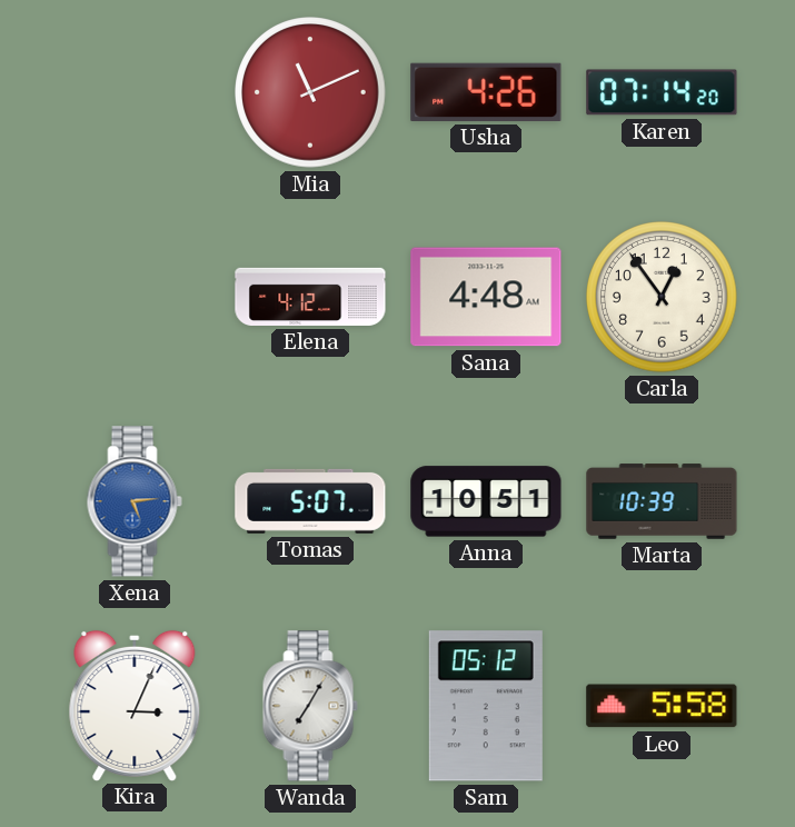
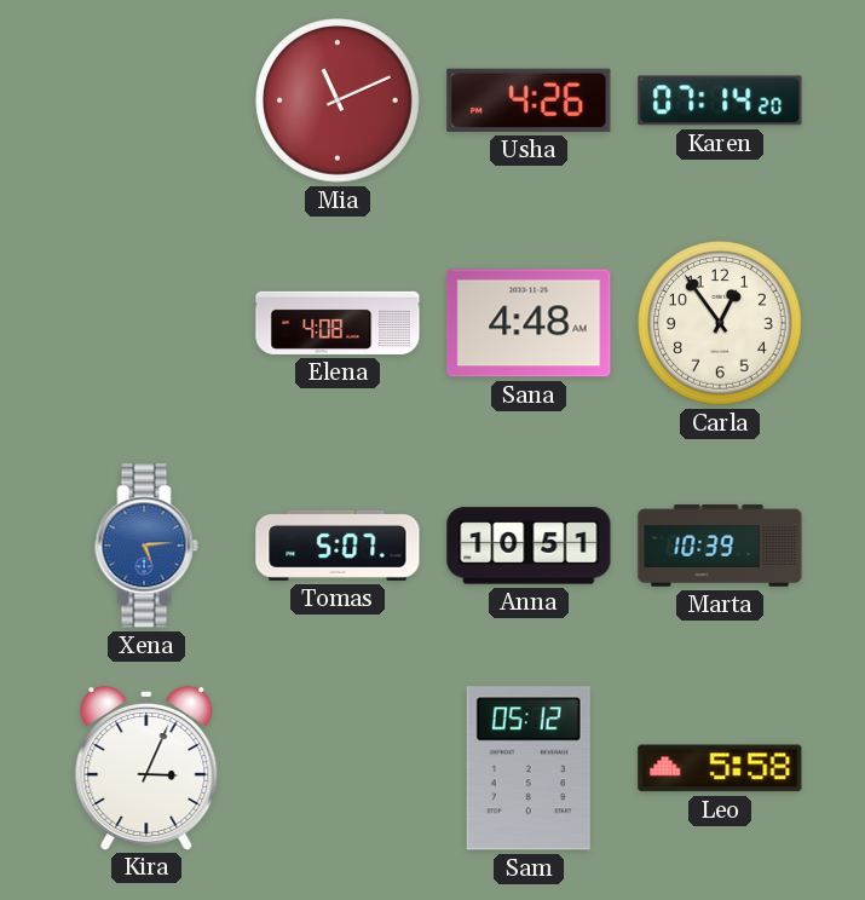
Elena: 4:12 -> 4:08 (338, 323)
Wanda: 7:05 -> none (310, 706)
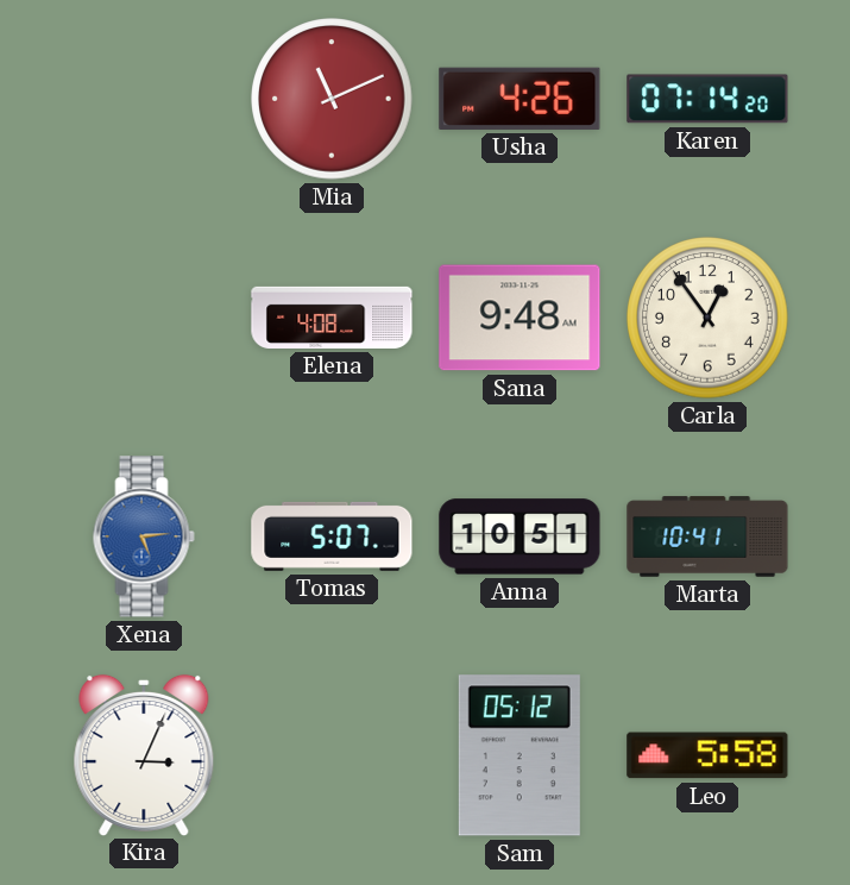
Sana: 4:48 -> 9:48 (520, 318)
Marta: 10:39 -> 10:41 (707, 536)
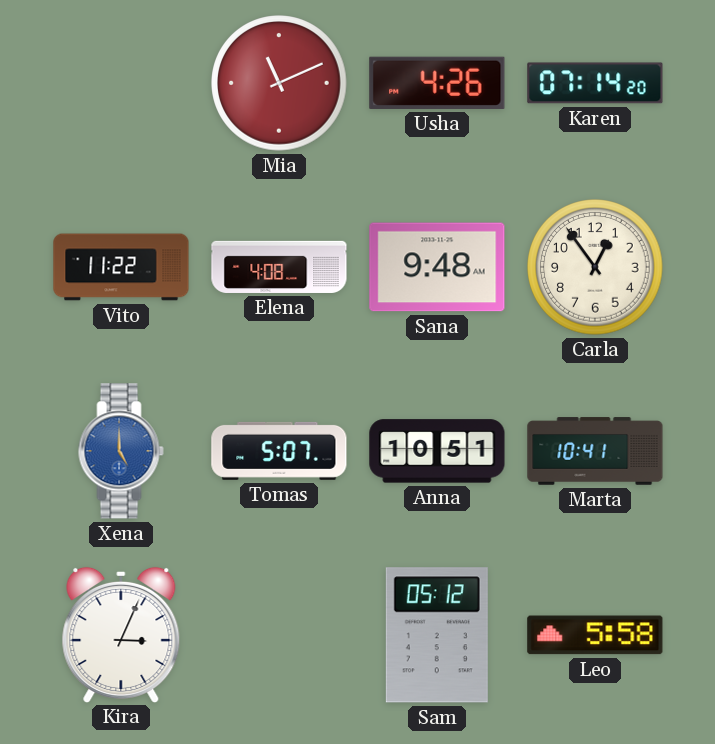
Vito: none -> 11:22 (121, 267)
Xena: 5:14 -> 5:00 (121, 451)
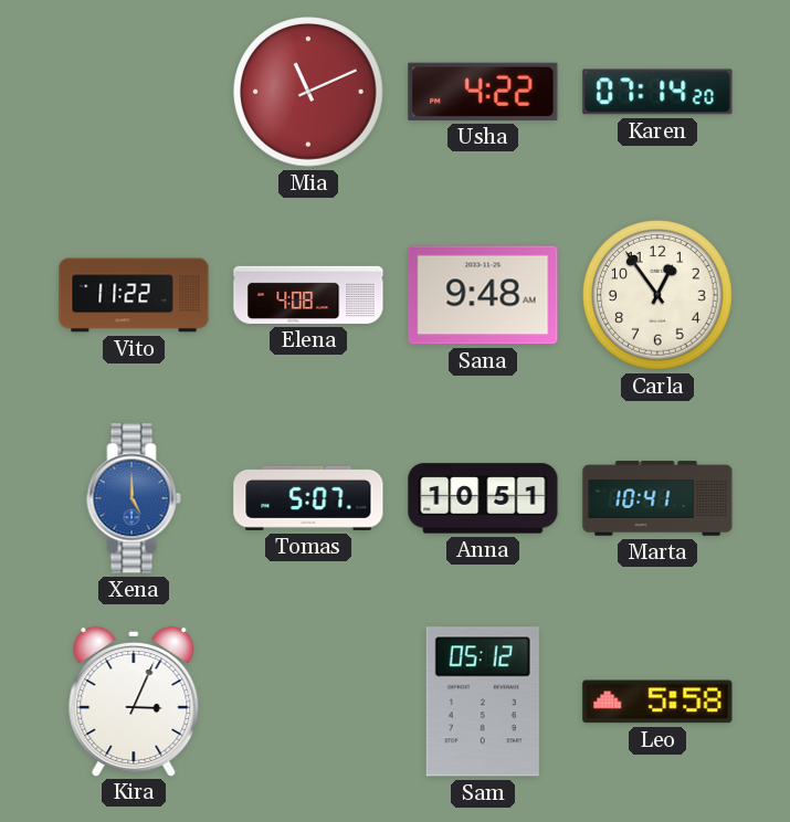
Usha: 4:26 -> 4:22 (483, 92)
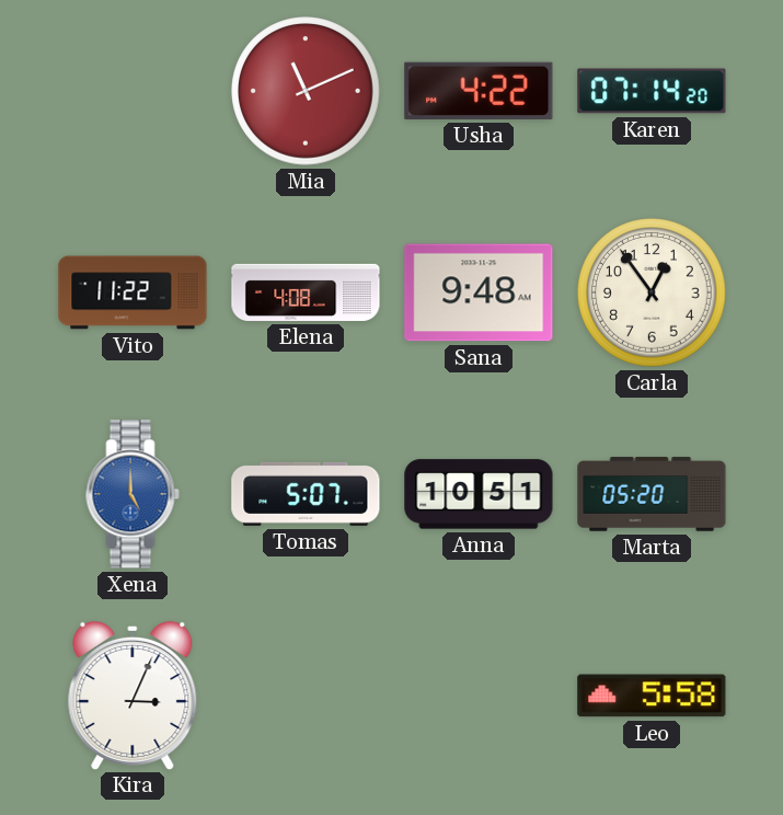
Marta: 10:41 -> 05:20 (652, 494)
Sam: 05:12 -> none (483, 702)
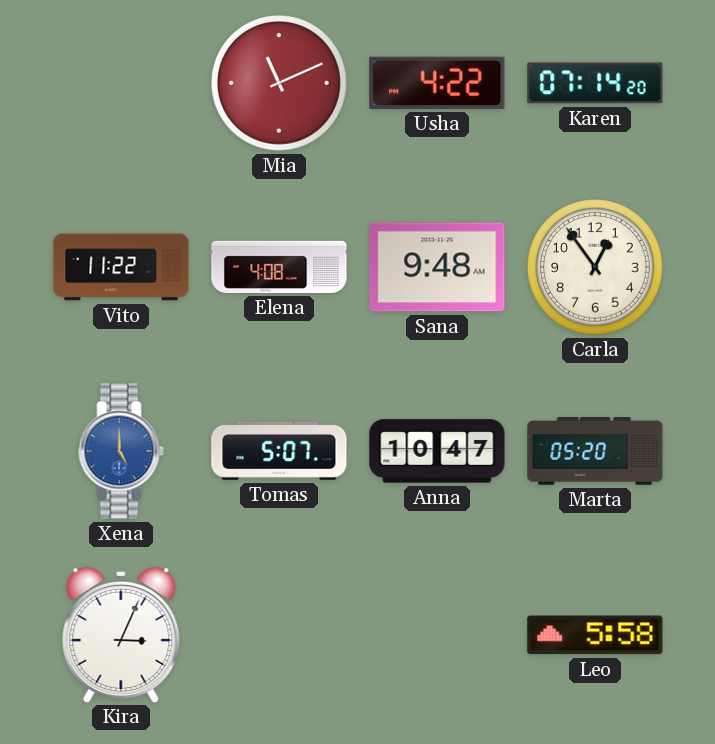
Anna: 10:51 -> 10:47 (437, 451)
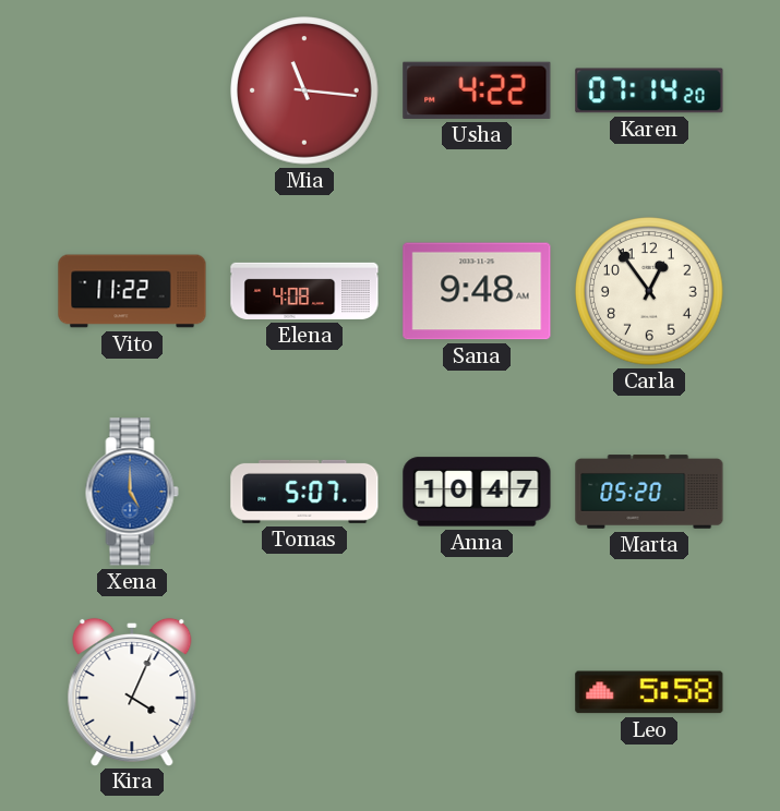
Mia: 11:11 -> 11:16 (304, 90)
Kira: 3:04 -> 4:04 (132, 691)
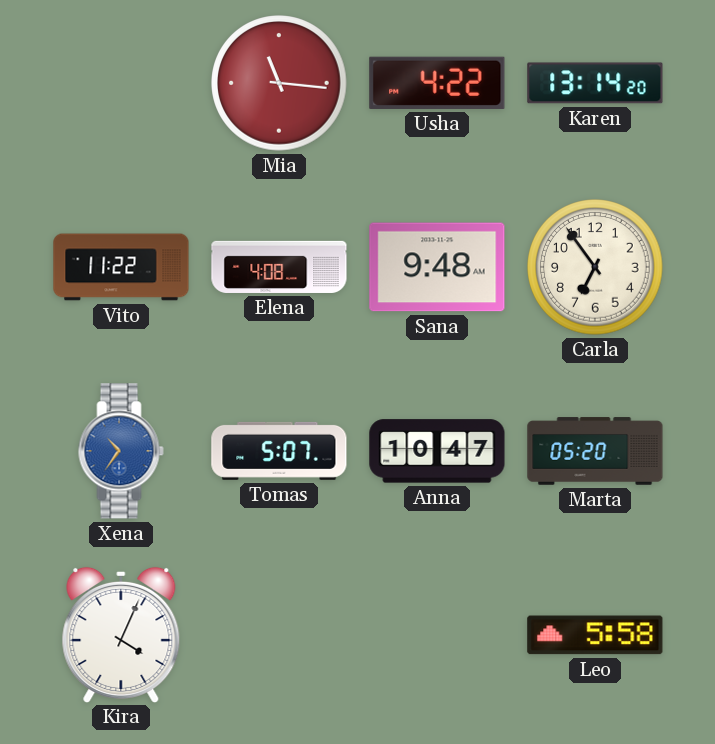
Karen: 07:14 -> 13:14 (595, 83)
Carla: 12:54 -> 6:54 (595, 267)
Xena: 5:00 -> 10:36 (121, 451)
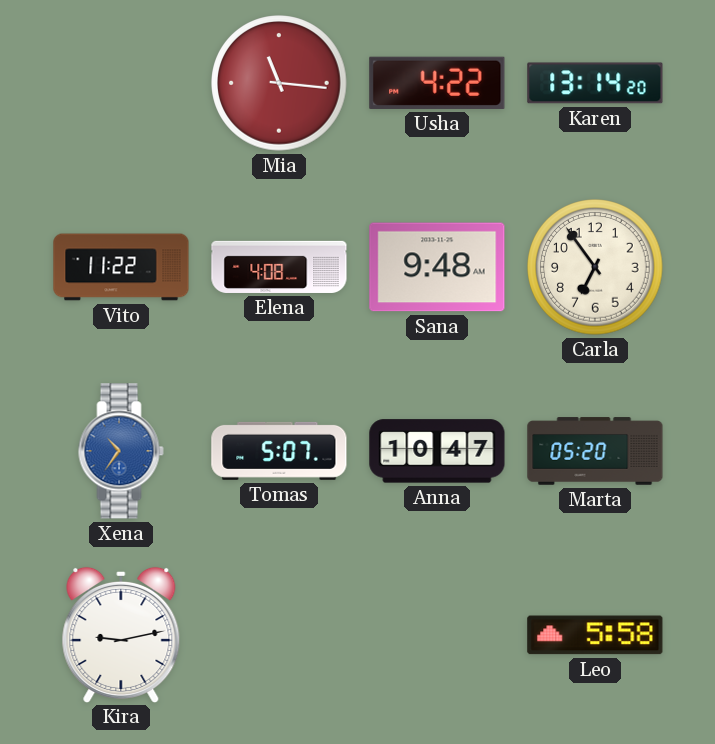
Kira: 4:04 -> 9:13 (121, 634)
